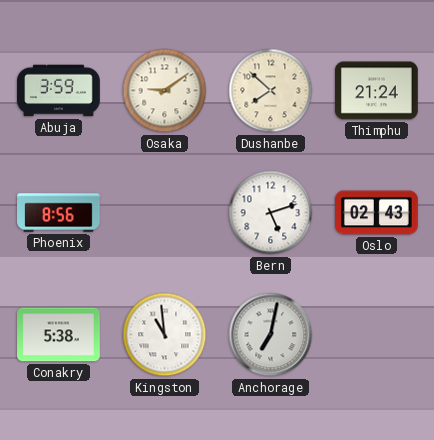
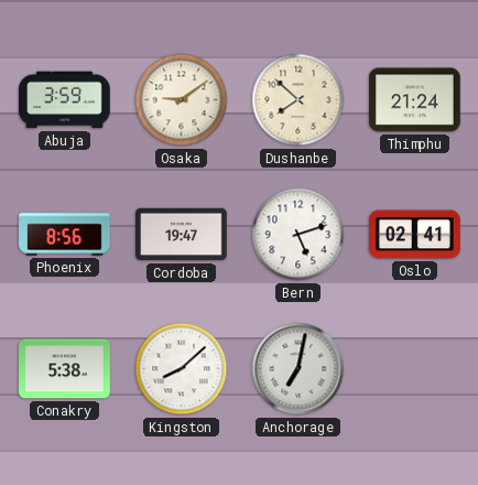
Cordoba: none -> 19:47 (182, 235)
Oslo: 02:43 -> 02:41 (415, 235)
Kingston: 10:59 -> 8:08 (182, 369)
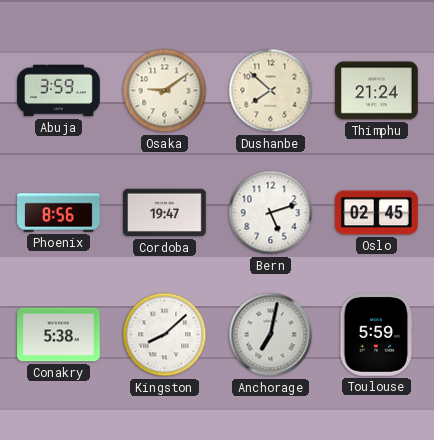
Oslo: 02:41 -> 02:45 (377, 213)
Toulouse: none -> 5:59 (377, 335)
